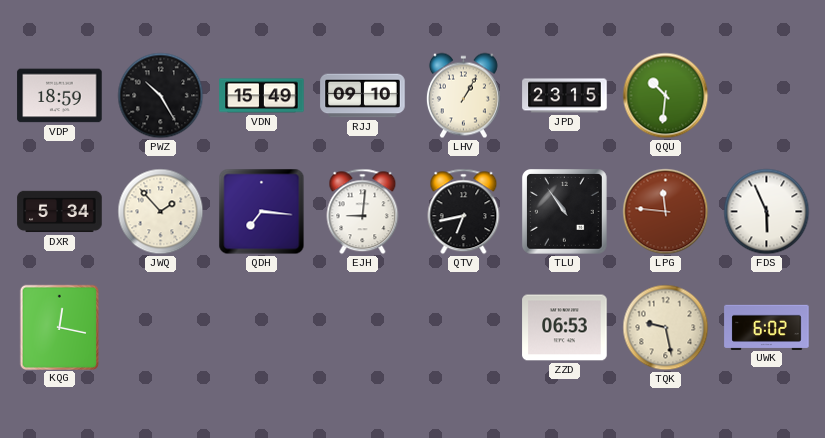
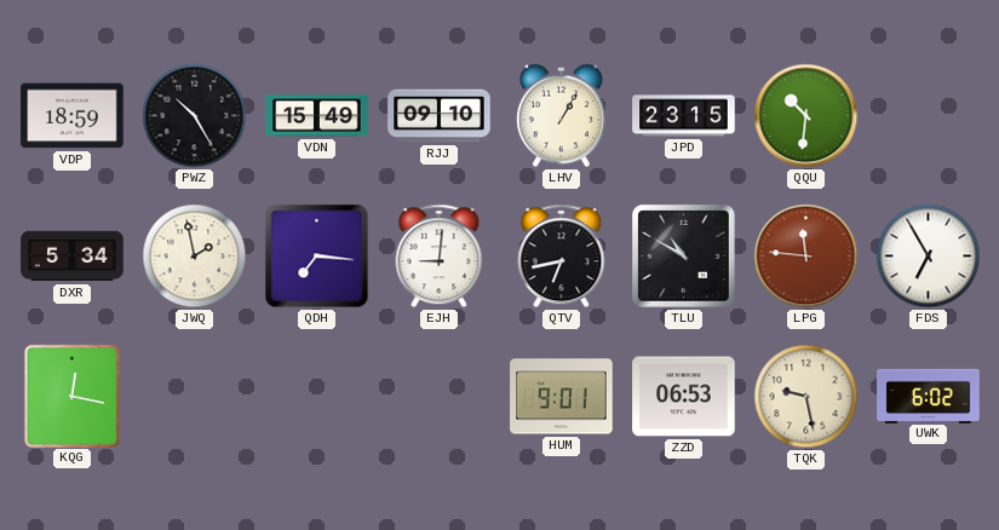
JWQ: 1:53 -> 1:58 (195, 257)
TLU: 10:54 -> 10:50 (684, 257)
FDS: 5:56 -> 6:55 (929, 257)
HUM: none -> 9:01 (562, 397)
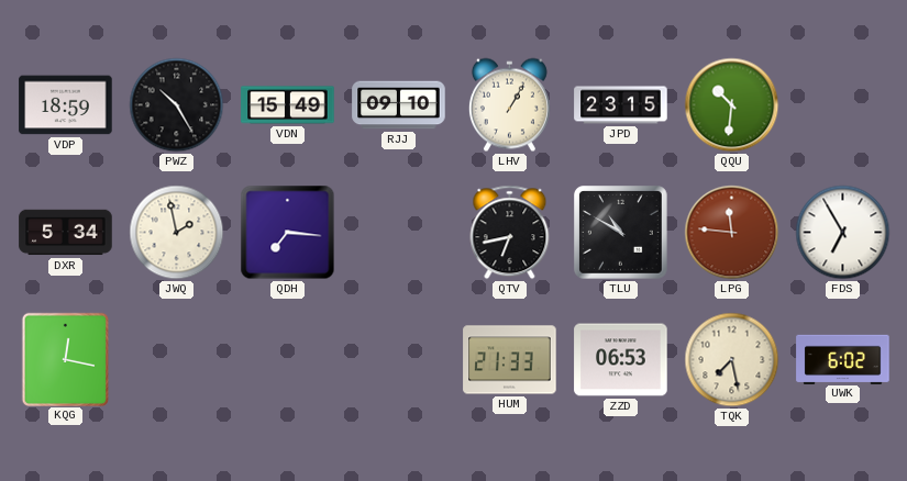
EJH: 9:01 -> none (440, 257)
HUM: 9:01 -> 21:33 (510, 360)
TQK: 9:28 -> 7:28 (732, 360)
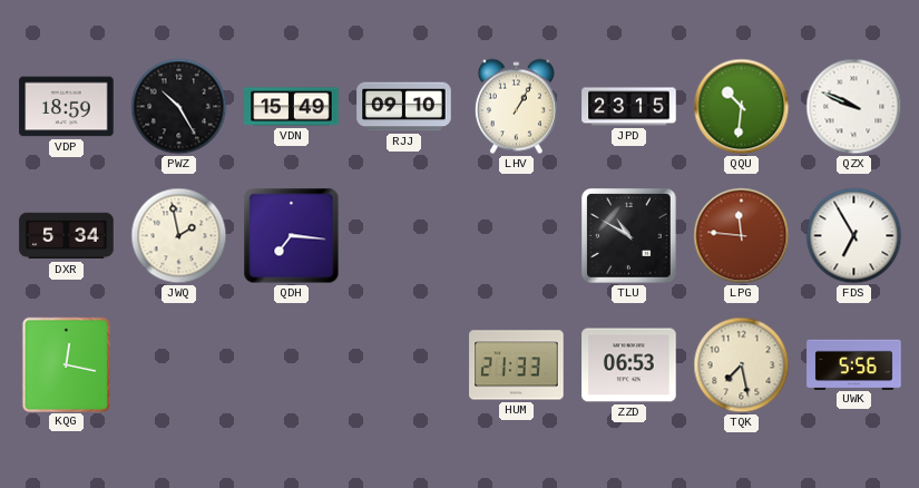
QZX: none -> 9:49 (854, 107)
QTV: 6:43 -> none (510, 233)
UWK: 6:02 -> 5:56 (854, 364)
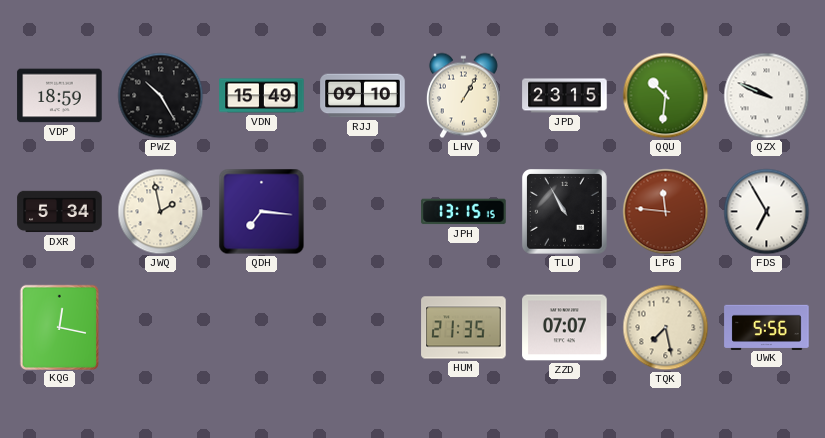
JPH: none -> 13:15 (464, 212)
TLU: 10:50 -> 10:55 (565, 212)
HUM: 21:33 -> 21:35 (464, 328)
ZZD: 06:53 -> 07:07 (565, 328)
